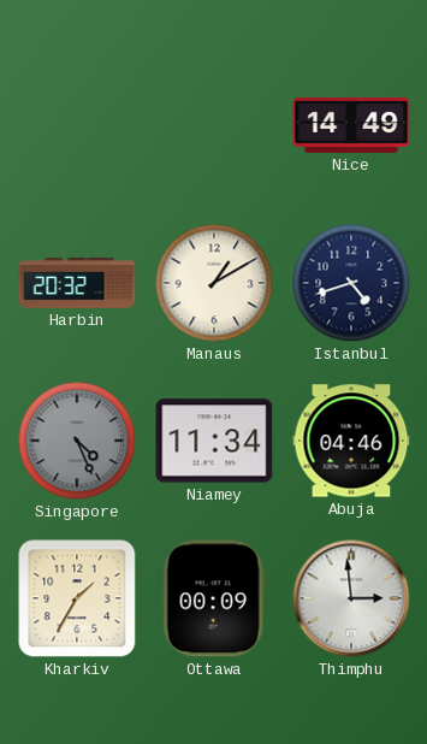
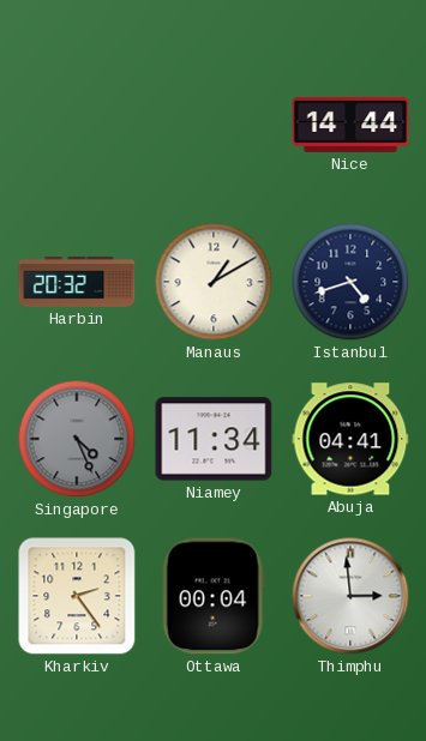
Nice: 14:49 -> 14:44 (350, 125)
Abuja: 04:46 -> 04:41 (350, 439)
Kharkiv: 1:35 -> 2:24 (77, 596)
Ottawa: 00:09 -> 00:04 (214, 596)
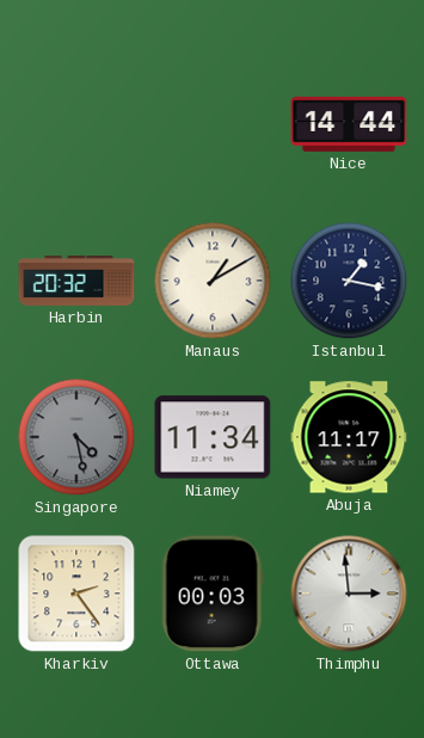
Istanbul: 4:42 -> 1:17 (349, 281)
Singapore: 4:26 -> 4:28 (76, 437)
Abuja: 04:41 -> 11:17 (349, 437)
Ottawa: 00:04 -> 00:03 (213, 594)
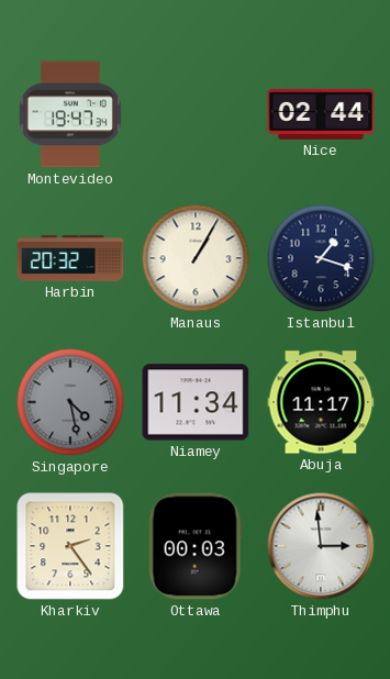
Montevideo: none -> 19:47 (70, 114)
Nice: 14:44 -> 02:44 (321, 114)
Manaus: 1:10 -> 1:05 (196, 258)
Istanbul: 1:17 -> 1:18 (321, 258)
